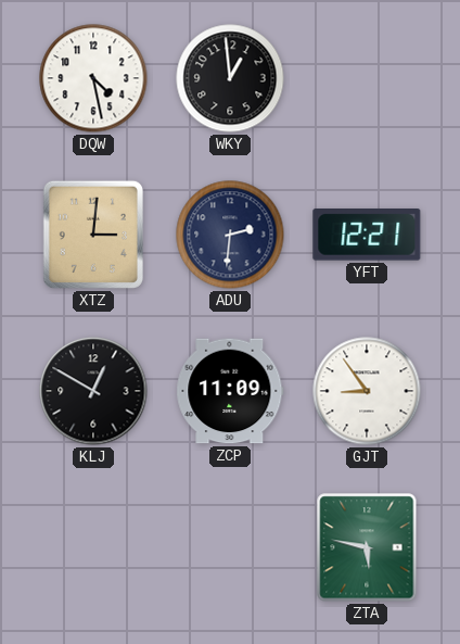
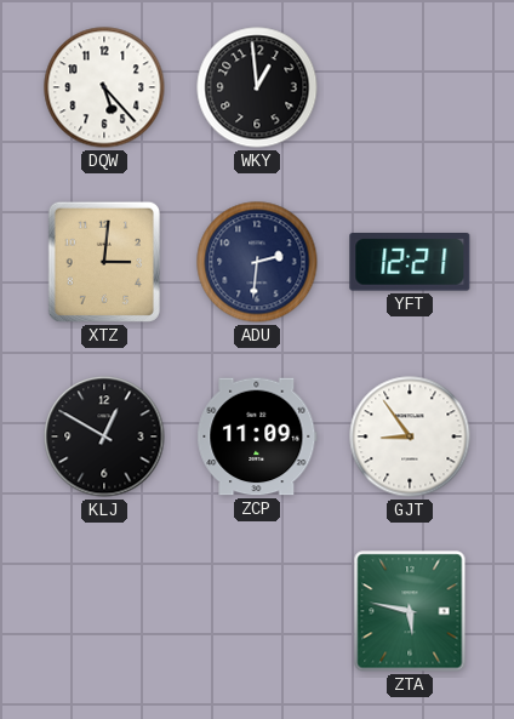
DQW: 4:28 -> 5:23 (104, 87)
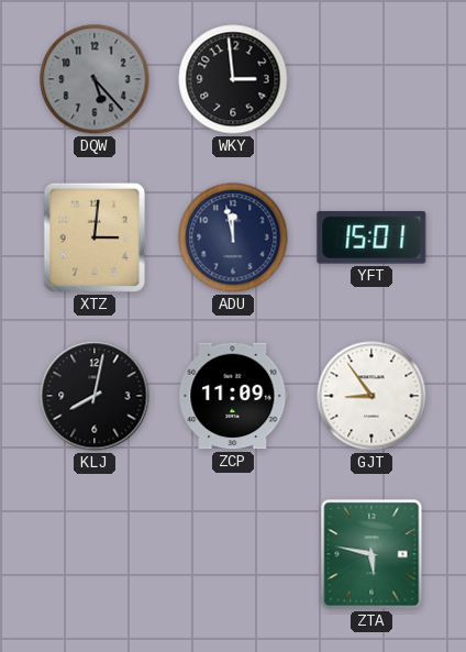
DQW dial: white -> grey (95, 79)
WKY: 12:59 -> 2:59 (233, 79)
ADU: 2:31 -> 11:58 (233, 237)
YFT: 12:21 -> 15:01 (371, 237)
KLJ: 12:50 -> 8:02 (95, 396)
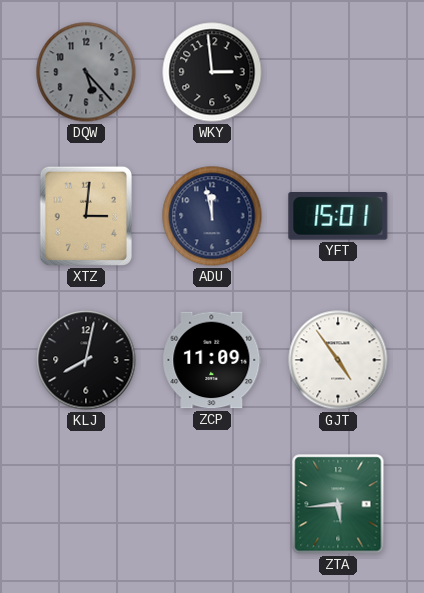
GJT: 8:54 -> 4:54 (338, 360)
ZTA: 5:47 -> 5:44 (338, 504)
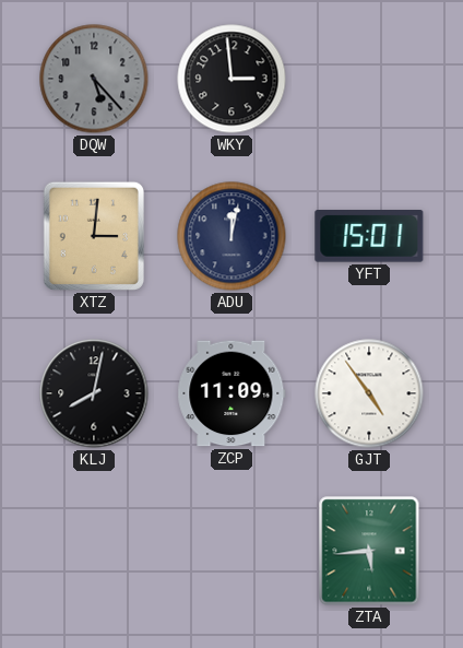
ADU: 11:58 -> 12:02 (231, 236)
